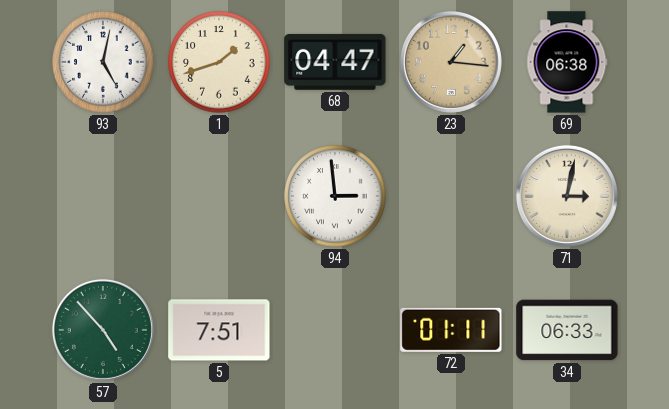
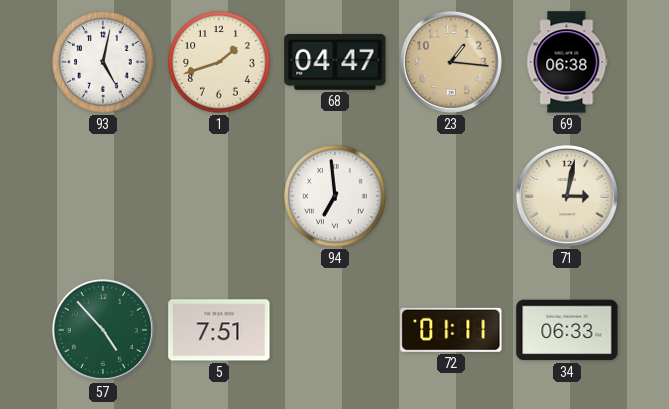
94: 2:59 -> 6:59 (335, 196)
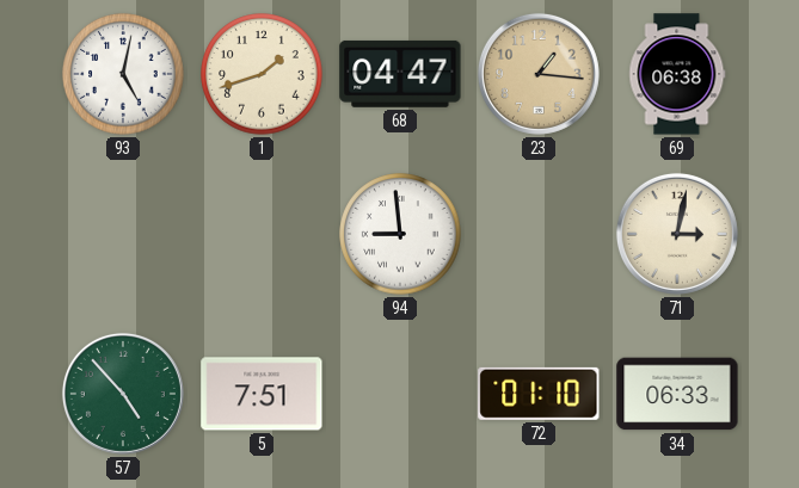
94: 6:59 -> 8:59 (400, 234)
72: 01:11 -> 01:10 (539, 394)
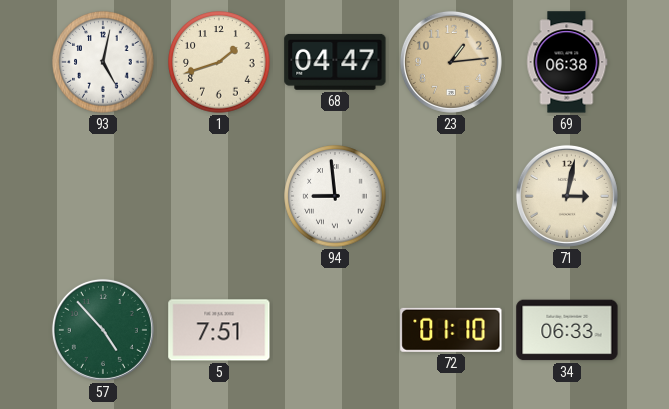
23: 1:16 -> 1:14 (451, 62)
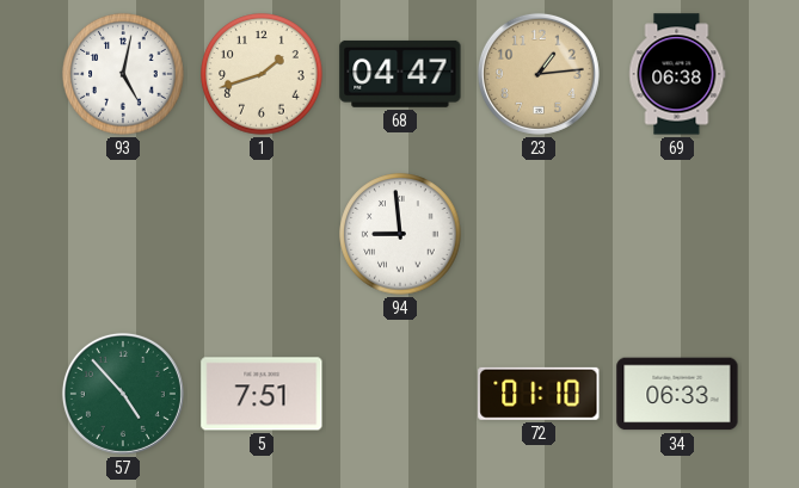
71: 3:02 -> none (567, 196)
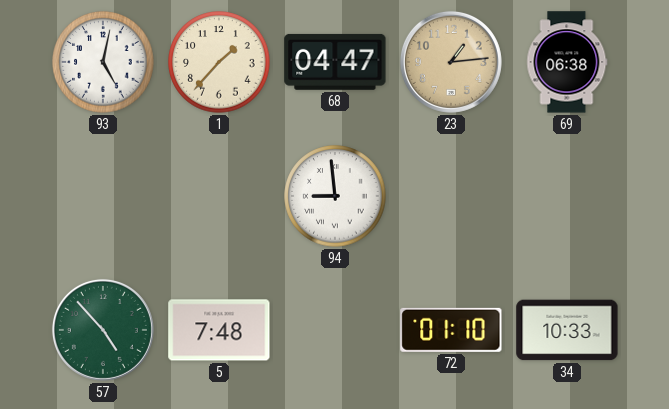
1: 1:42 -> 1:37 (219, 62)
5: 7:51 -> 7:48 (219, 330)
34: 06:33 -> 10:33 (567, 330)
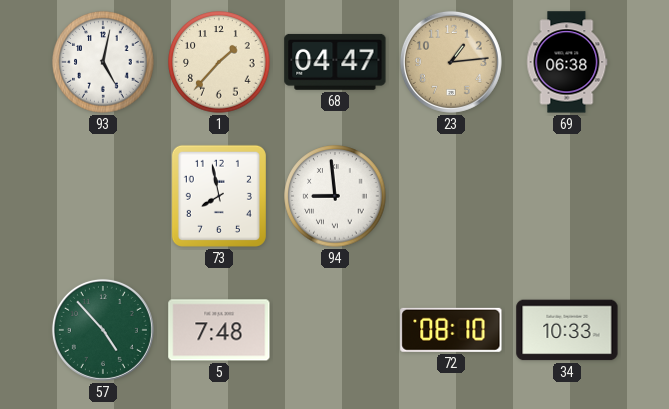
73: none -> 7:58 (219, 196)
72: 01:10 -> 08:10 (451, 330)
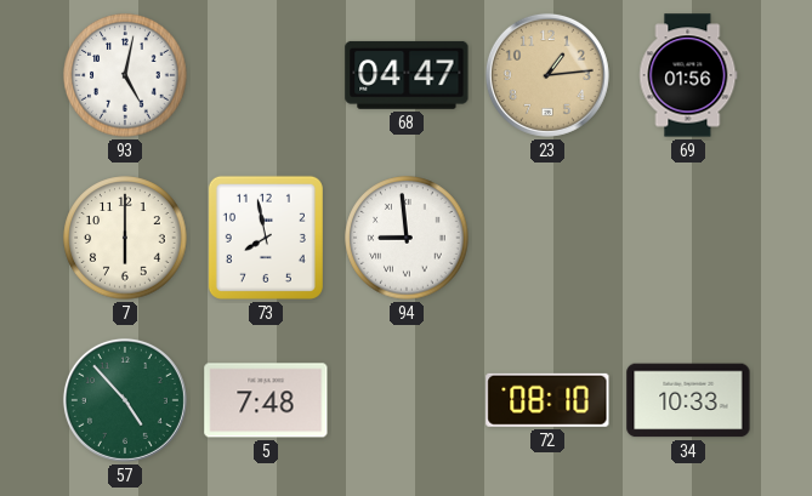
1: 1:37 -> none (219, 62)
69: 06:38 -> 01:56 (688, 75)
7: none -> 6:00 (125, 238)
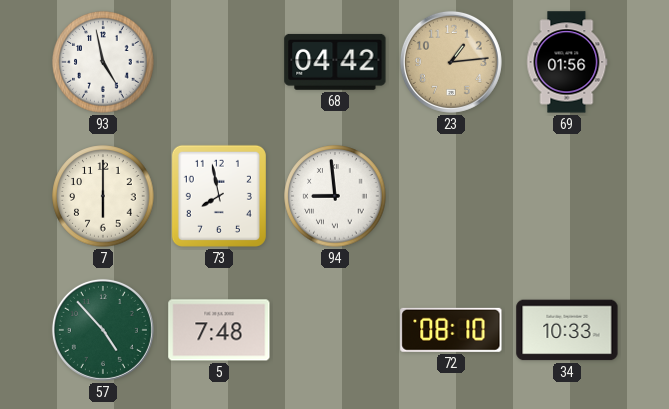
93: 5:02 -> 4:58 (103, 62)
68: 04:47 -> 04:42 (335, 62)
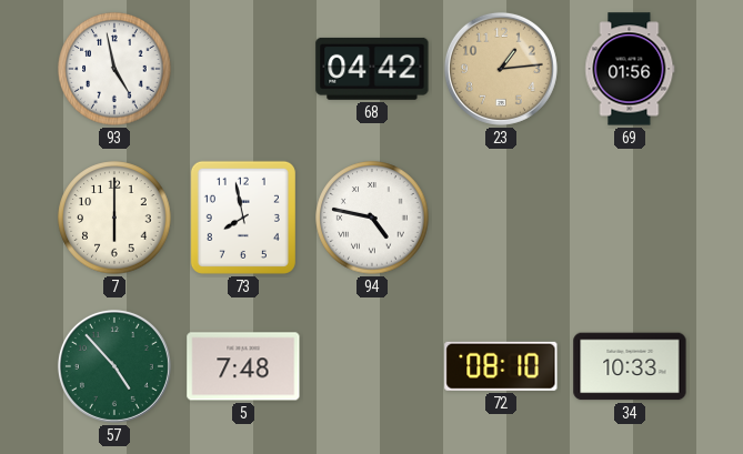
94: 8:59 -> 4:47 (372, 218)
